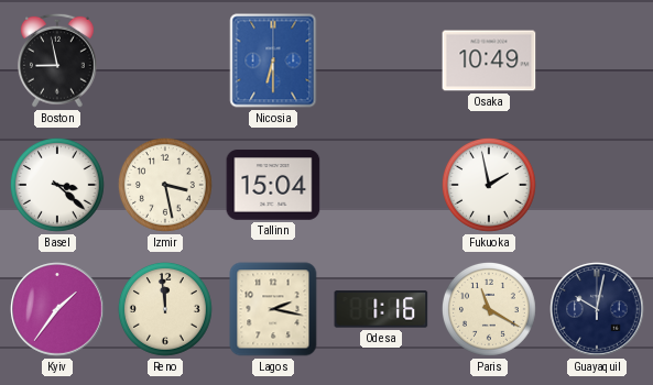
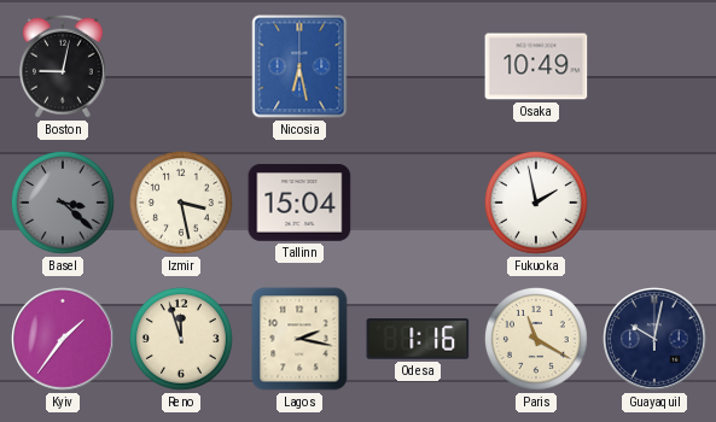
Boston: 8:58 -> 9:02 (63, 66)
Nicosia: 6:30 -> 6:28 (299, 66)
Basel dial: white -> grey (63, 203)
Reno: 11:59 -> 11:57 (181, 339)
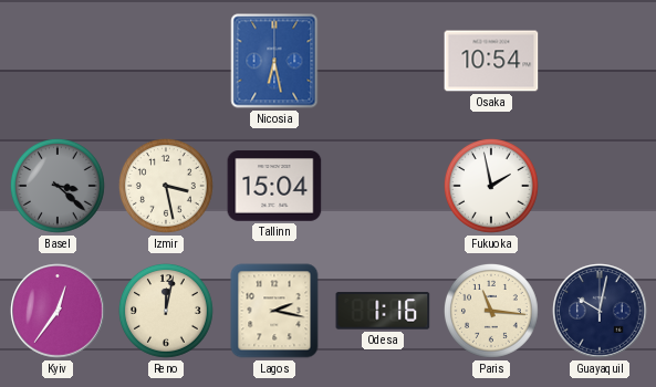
Boston: 9:02 -> none (63, 66)
Osaka: 10:49 -> 10:54 (491, 61)
Kyiv: 1:36 -> 12:36 (58, 311)
Reno: 11:57 -> 12:02 (166, 311)
Paris: 11:20 -> 11:16 (491, 311)
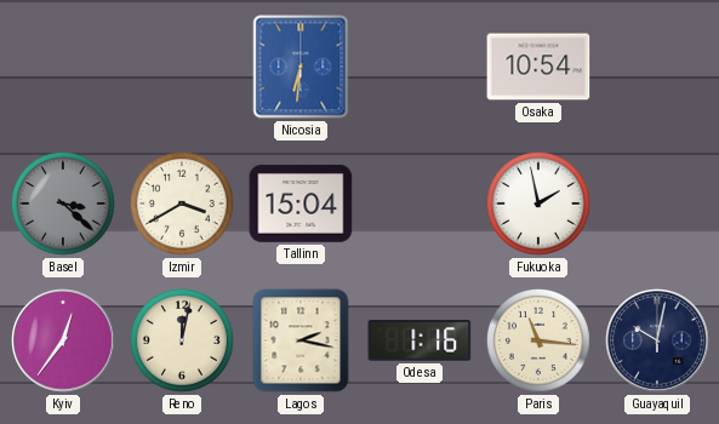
Nicosia: 6:28 -> 6:31 (301, 67)
Izmir: 3:28 -> 3:40 (182, 204)
